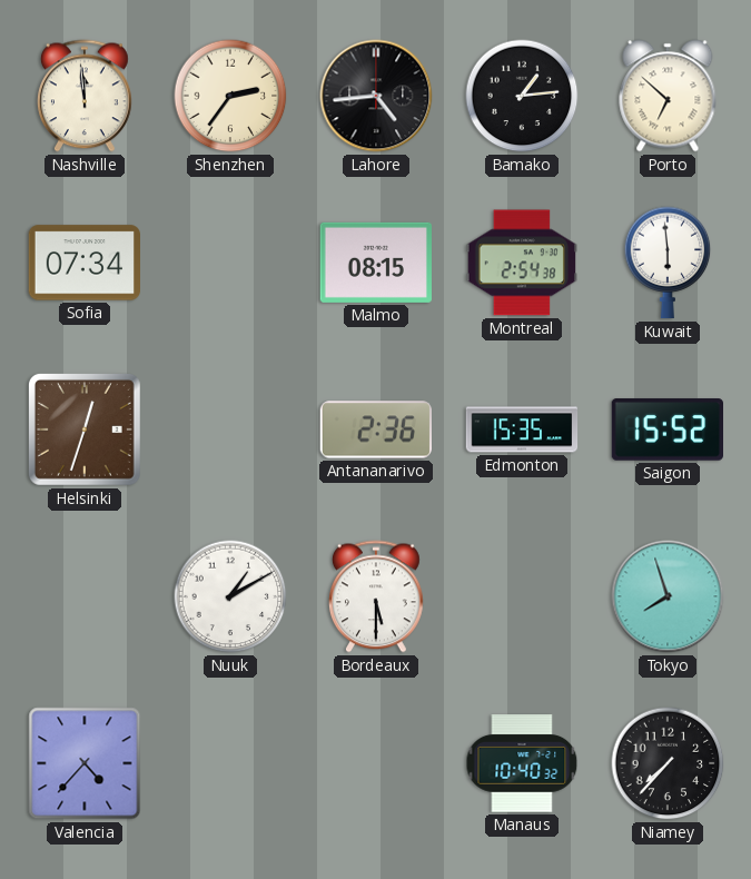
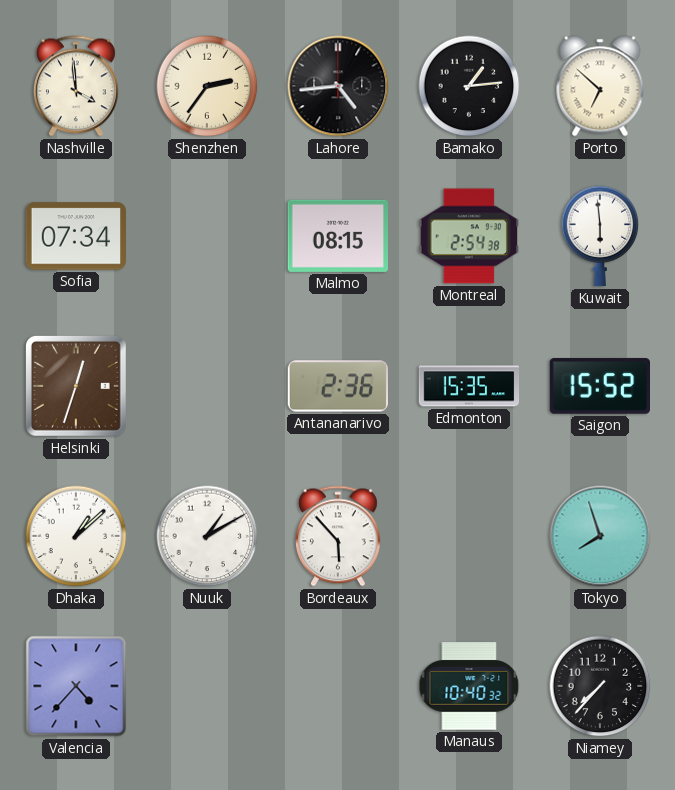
Nashville: 11:59 -> 3:59 (77, 86)
Dhaka: none -> 1:08 (76, 536)
Bordeaux: 5:30 -> 5:53 (339, 536)
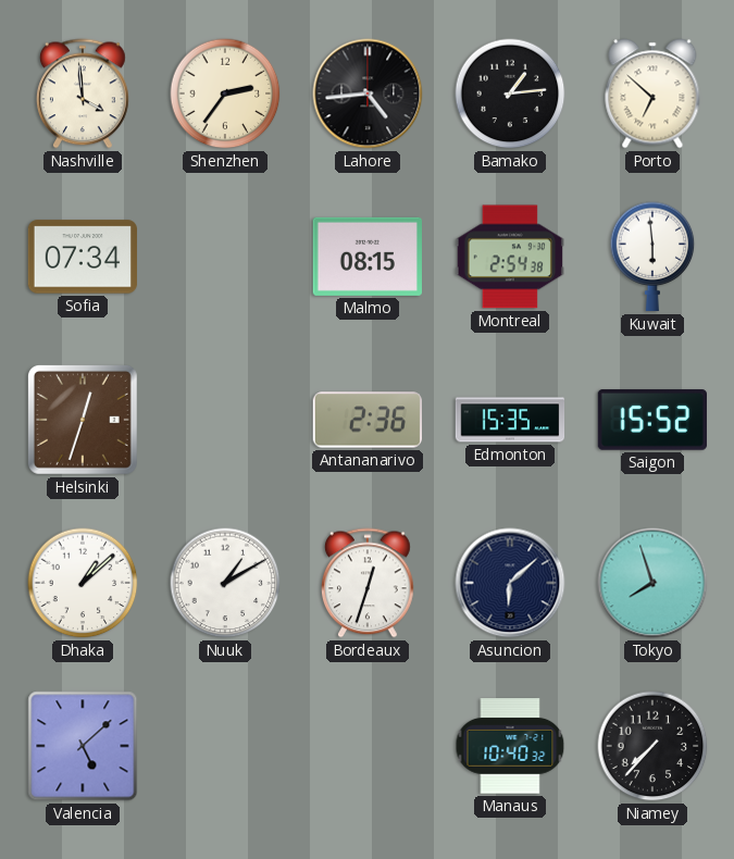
Bordeaux: 5:53 -> 12:33 (369, 583)
Asuncion: none -> 6:08 (510, 583)
Valencia: 4:37 -> 5:08 (83, 746)
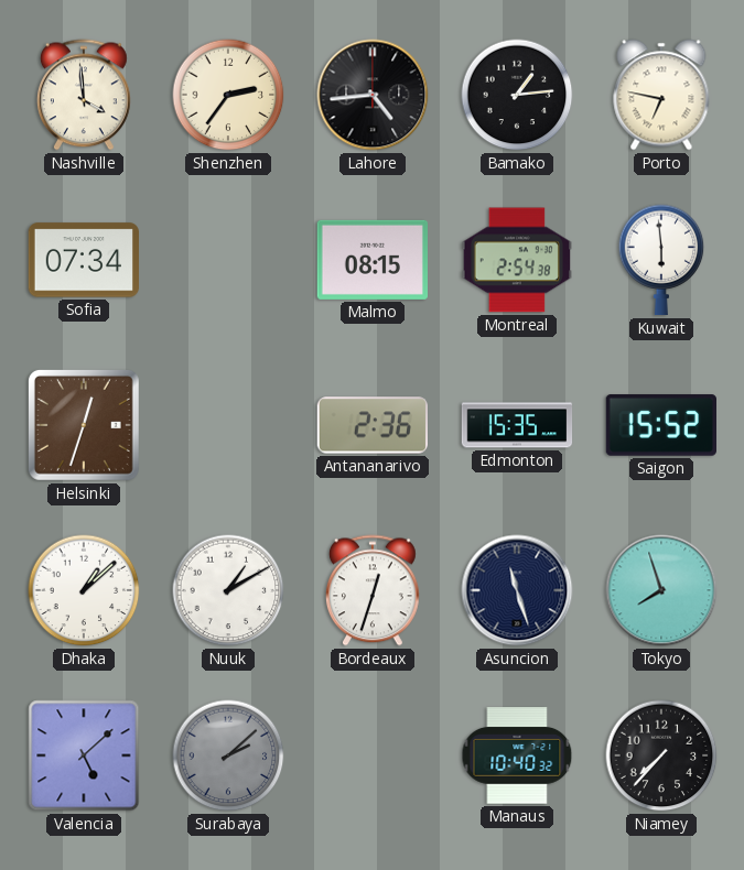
Porto: 6:52 -> 6:47 (661, 95)
Asuncion: 6:08 -> 11:27 (517, 590)
Surabaya: none -> 2:08 (228, 755)
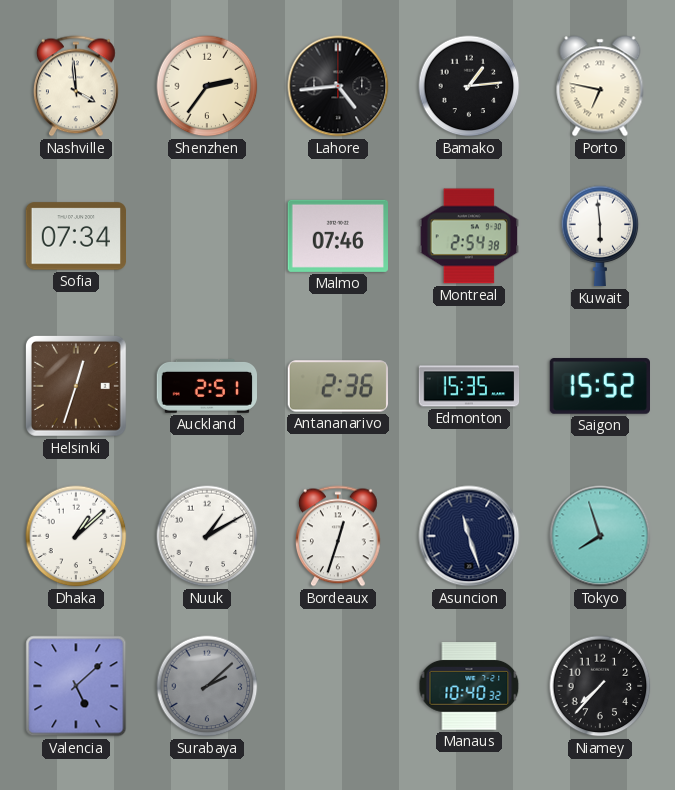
Malmo: 08:15 -> 07:46 (337, 236)
Auckland: none -> 2:51 (206, 386)
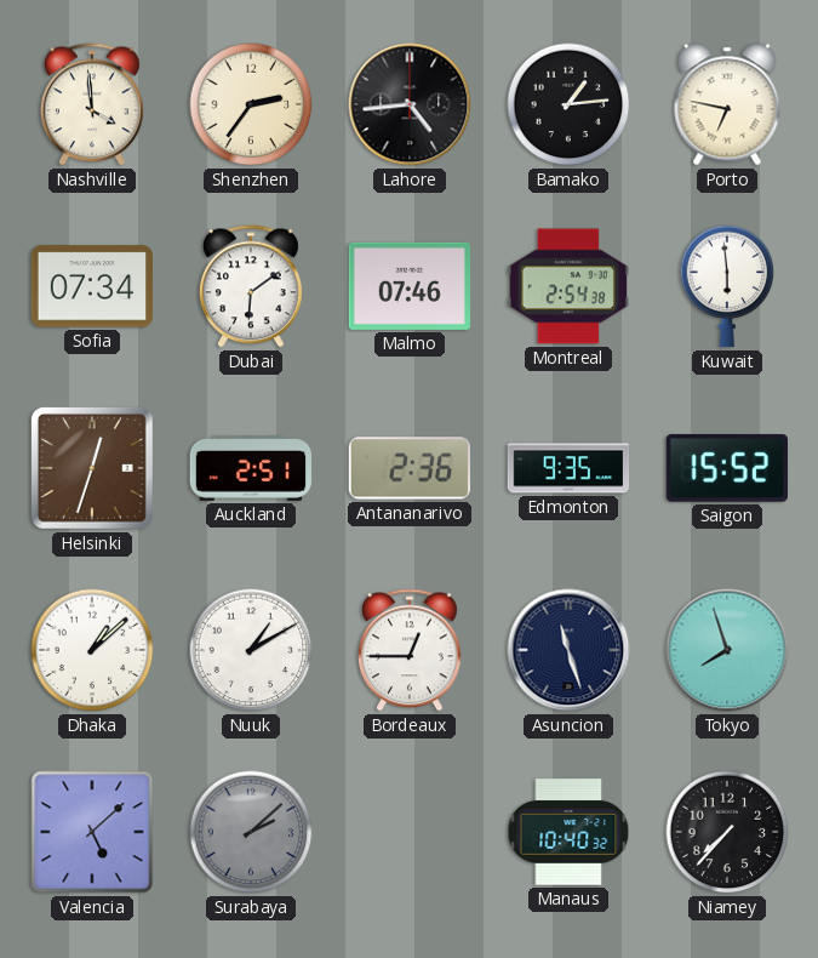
Dubai: none -> 6:09 (252, 286)
Edmonton: 15:35 -> 9:35 (568, 468)
Bordeaux: 12:33 -> 12:45 (411, 650)
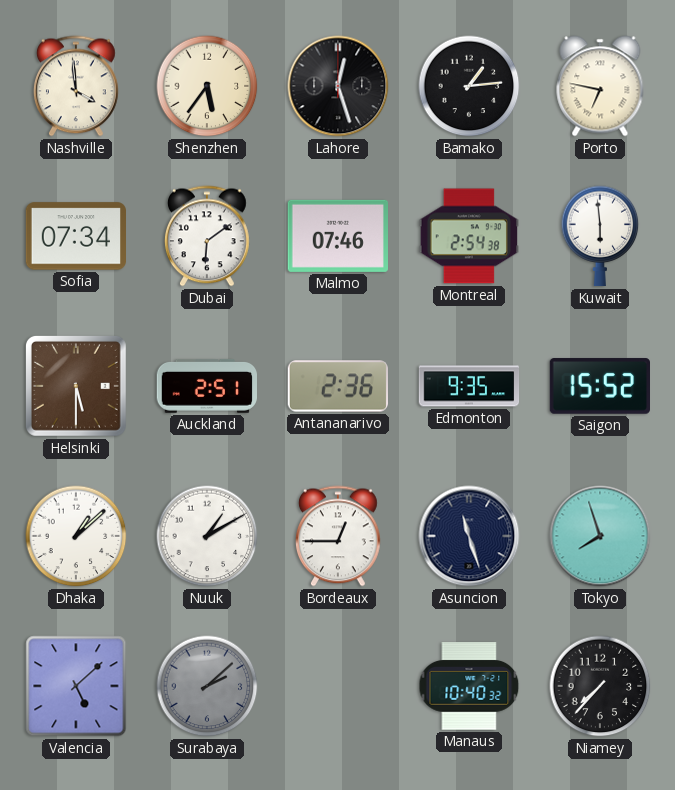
Shenzhen: 2:36 -> 5:36 (207, 86)
Lahore: 4:44 -> 12:27 (338, 86)
Helsinki: 12:33 -> 5:30 (76, 386)
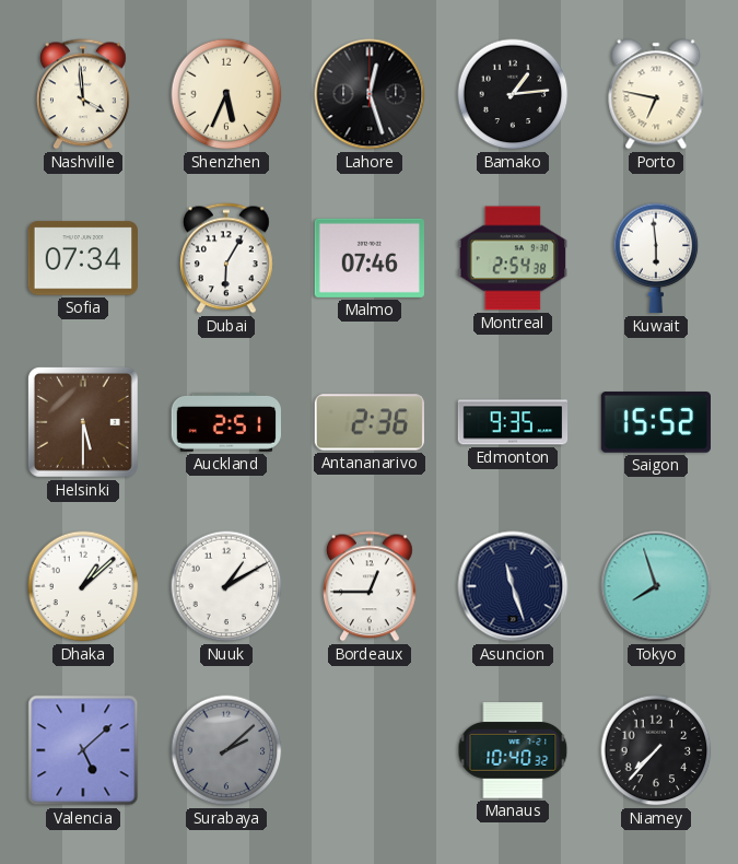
Shenzhen: 5:36 -> 5:34 (226, 94)
Dubai: 6:09 -> 6:05 (227, 258)
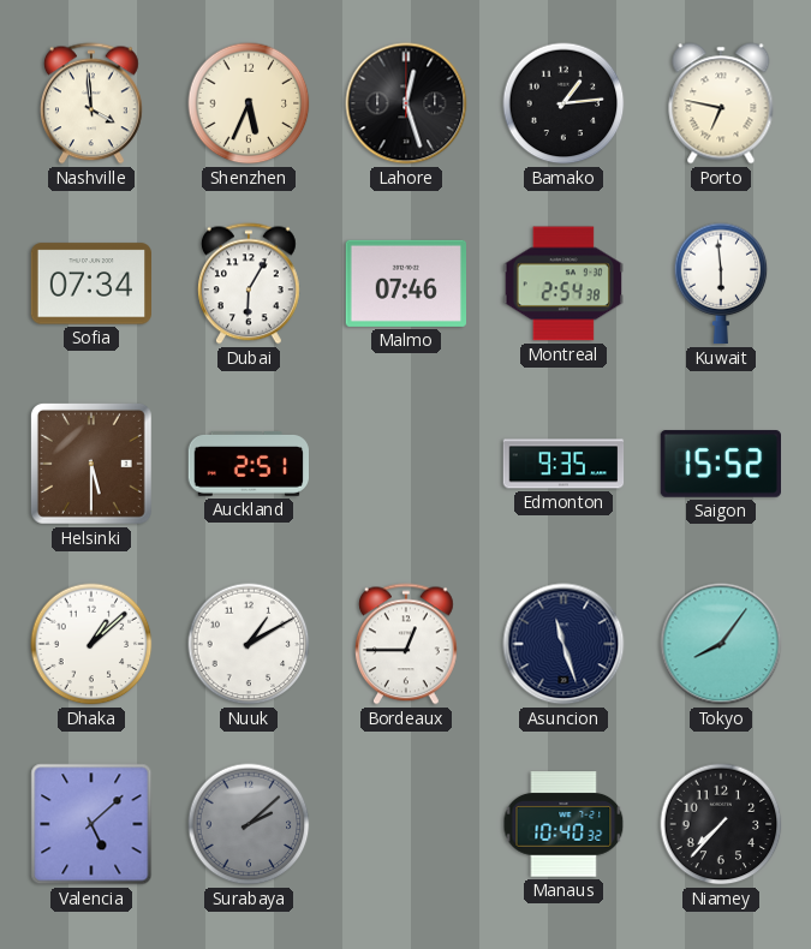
Antananarivo: 2:36 -> none (368, 422)
Tokyo: 7:57 -> 8:06 (721, 644)
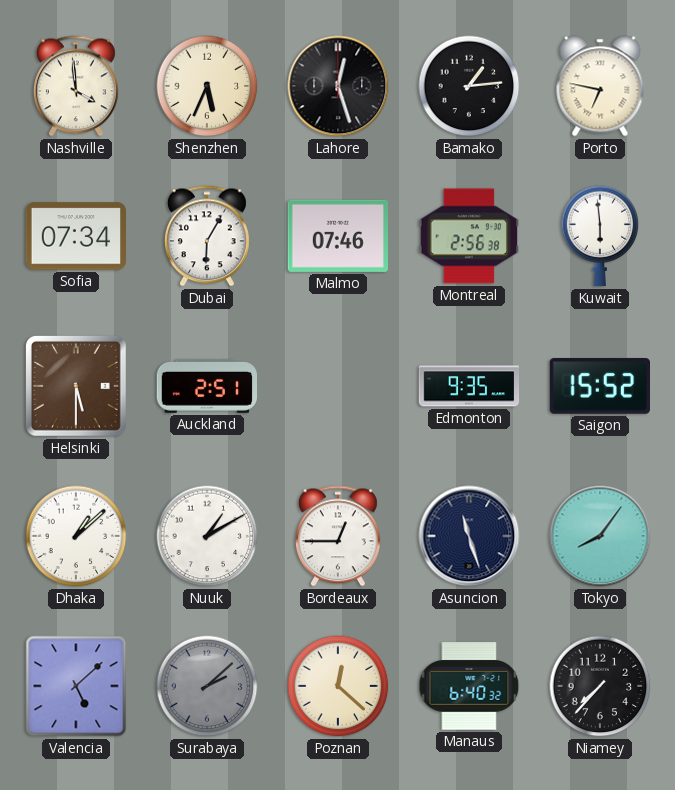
Montreal: 2:54 -> 2:56 (468, 236)
Poznan: none -> 12:22 (338, 686)
Manaus: 10:40 -> 6:40 (469, 686)
